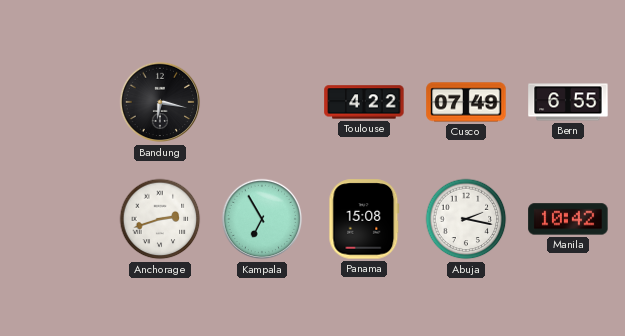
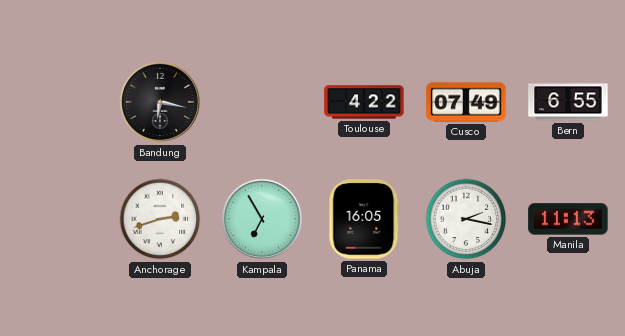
Panama: 15:08 -> 16:05 (364, 219)
Manila: 10:42 -> 11:13 (568, 219)
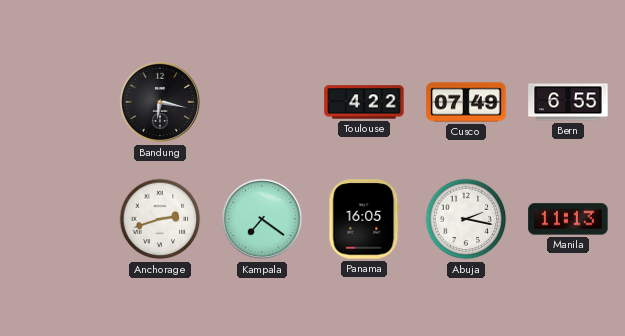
Kampala: 6:55 -> 7:21 (262, 219)
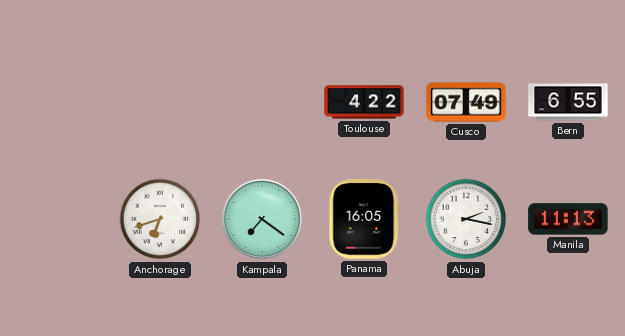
Bandung: 6:17 -> none (160, 102)
Anchorage: 2:42 -> 6:42 (160, 219)
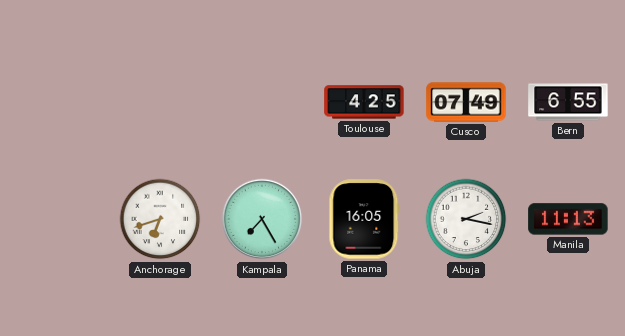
Toulouse: 4:22 -> 4:25 (364, 102)
Kampala: 7:21 -> 7:25 (262, 219)
